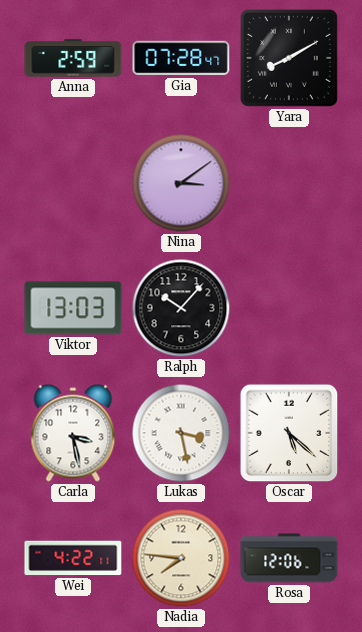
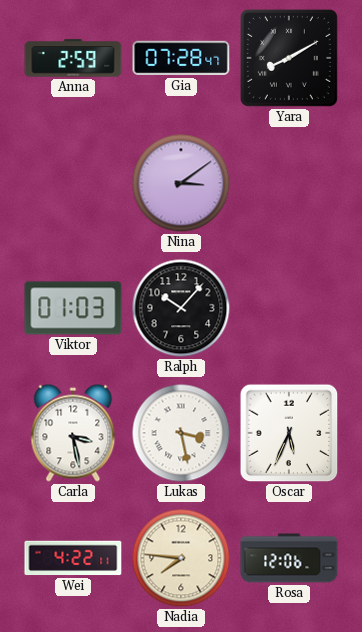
Viktor: 13:03 -> 01:03 (73, 308)
Oscar: 5:22 -> 5:34 (289, 433)
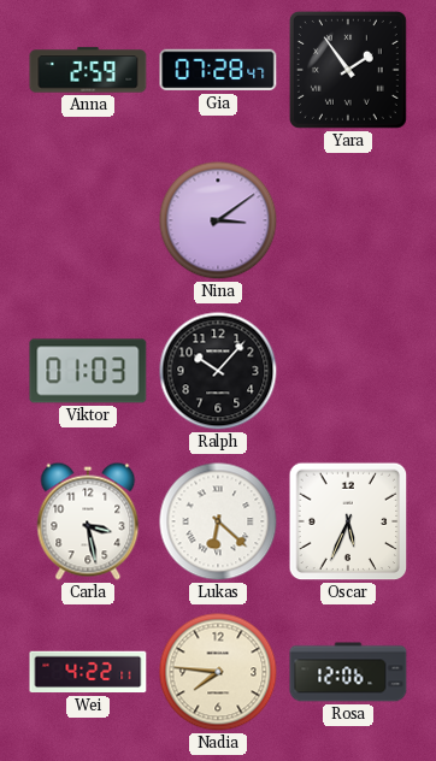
Yara: 8:10 -> 1:54 (348, 70)
Lukas: 3:28 -> 6:22 (218, 521)
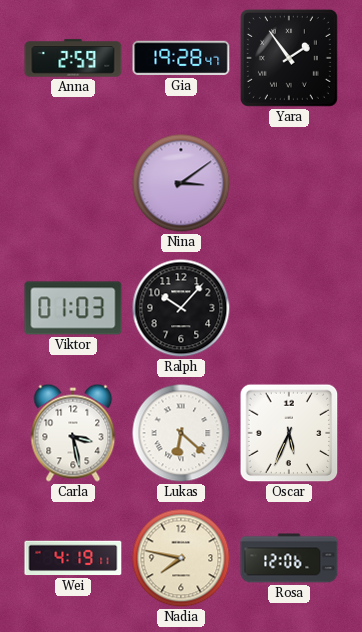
Gia: 07:28 -> 19:28 (181, 58)
Wei: 4:22 -> 4:19 (73, 558)
Nadia: 7:46 -> 7:47 (181, 558)
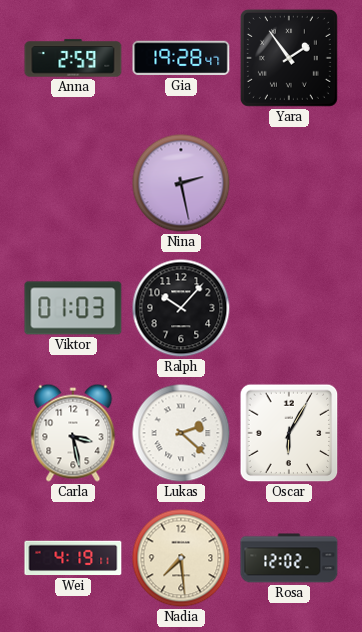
Nina: 3:09 -> 2:28 (181, 183)
Lukas: 6:22 -> 2:22 (181, 433)
Oscar: 5:34 -> 6:05 (289, 433)
Nadia: 7:47 -> 7:29 (181, 558)
Rosa: 12:06 -> 12:02 (289, 558)
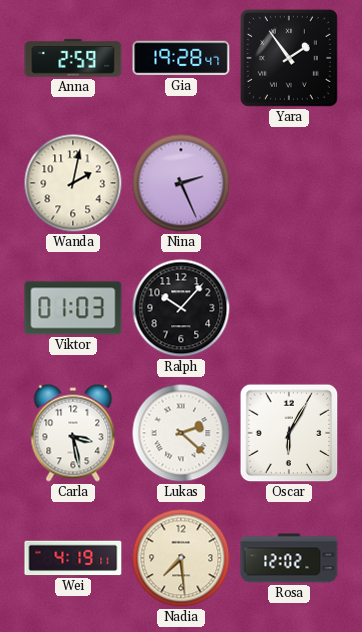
Wanda: none -> 2:02 (73, 183)
Nina: 2:28 -> 2:26 (181, 183)
